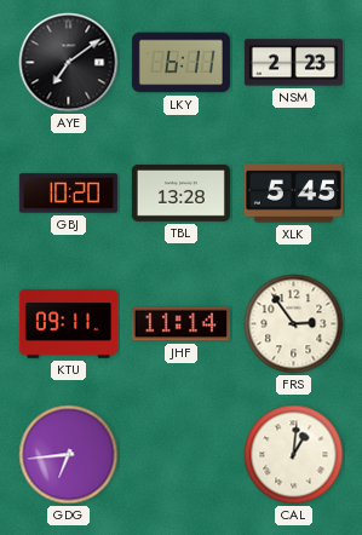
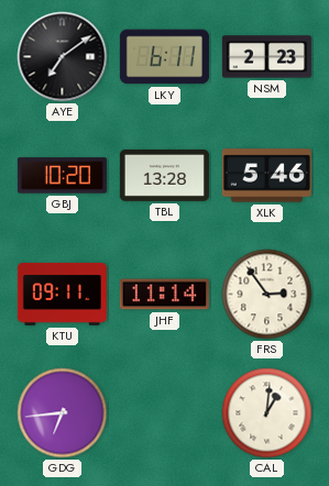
XLK: 5:45 -> 5:46 (266, 176)
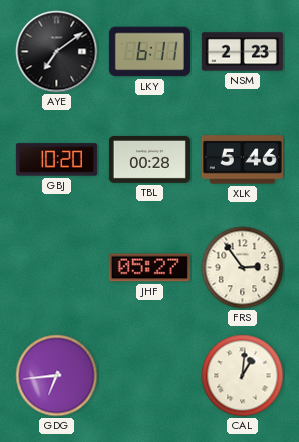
TBL: 13:28 -> 00:28 (149, 159)
KTU: 09:11 -> none (62, 295)
JHF: 11:14 -> 05:27 (149, 268)
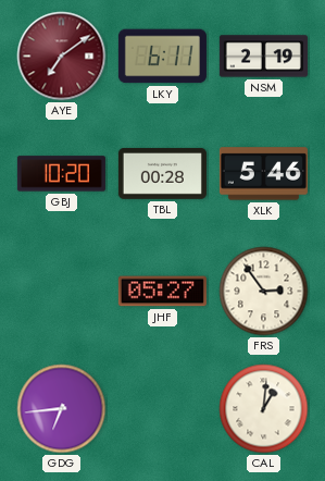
AYE dial: black -> burgundy (62, 57)
NSM: 2:23 -> 2:19 (263, 57)
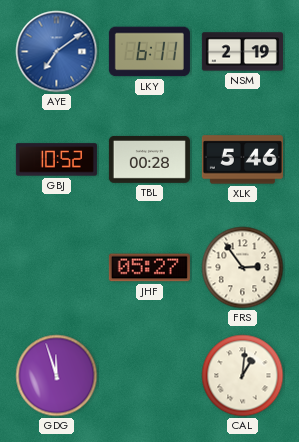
AYE dial: burgundy -> blue (57, 52)
GBJ: 10:20 -> 10:52 (56, 160)
GDG: 6:44 -> 11:57 (57, 376)
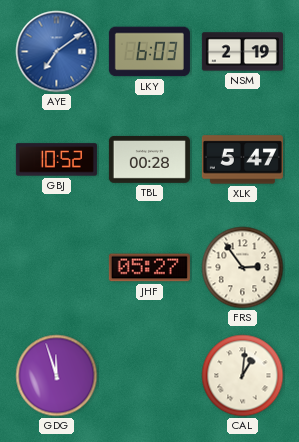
LKY: 6:11 -> 6:03 (149, 52)
XLK: 5:46 -> 5:47 (242, 160)
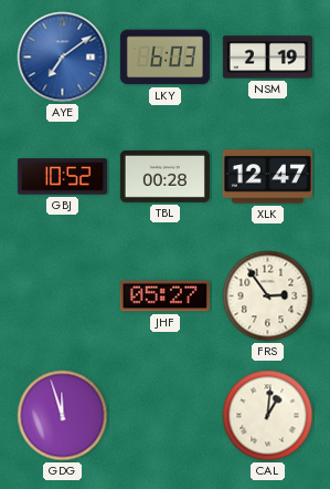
XLK: 5:47 -> 12:47 (267, 177)
